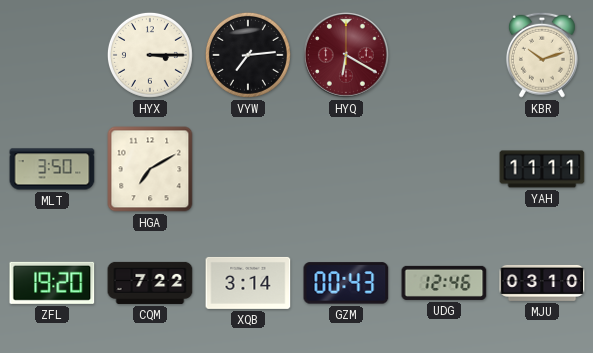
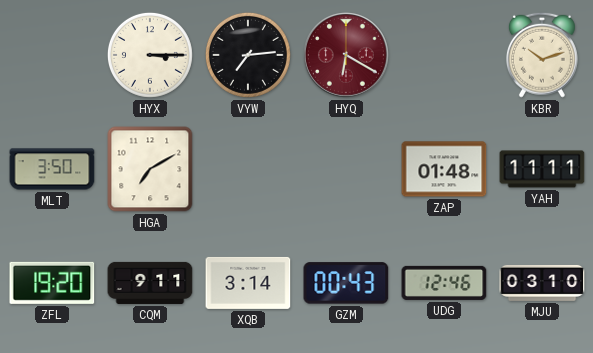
ZAP: none -> 01:48 (444, 169)
CQM: 7:22 -> 9:11 (150, 283)
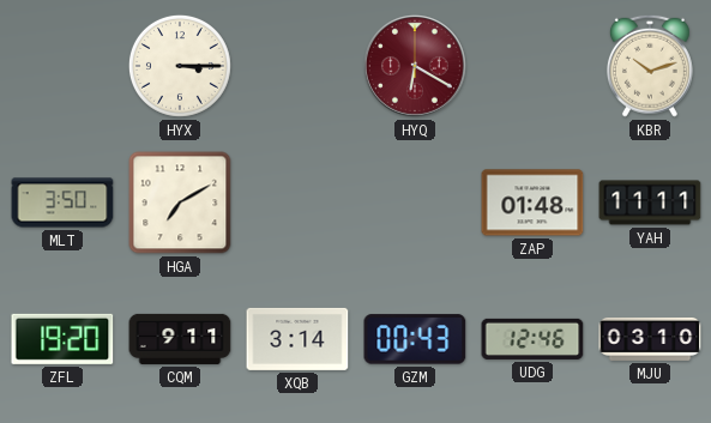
VYW: 7:14 -> none (248, 55)
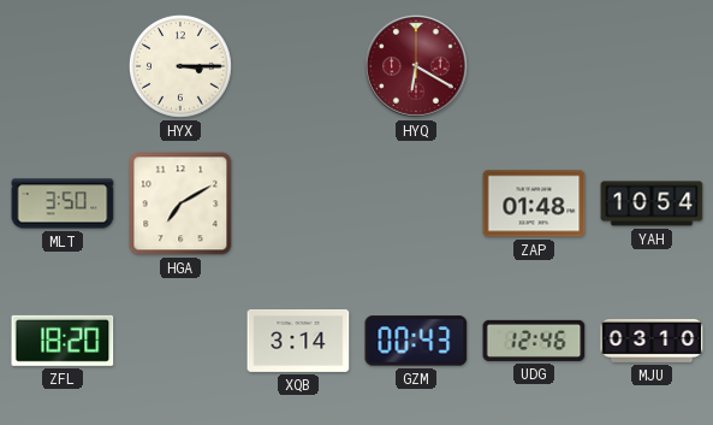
KBR: 10:12 -> none (650, 66)
YAH: 11:11 -> 10:54 (652, 203)
ZFL: 19:20 -> 18:20 (63, 341)
CQM: 9:11 -> none (180, 339)
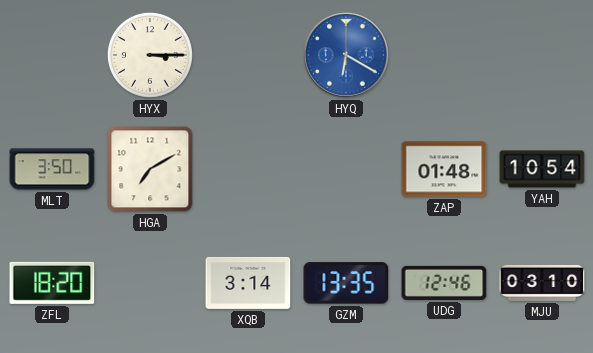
HYQ dial: burgundy -> blue (347, 56)
GZM: 00:43 -> 13:35 (346, 283)
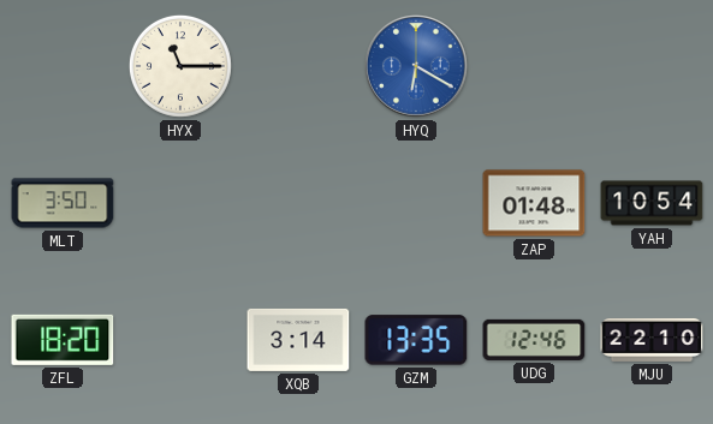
HYX: 3:15 -> 11:15 (180, 66)
HGA: 7:10 -> none (150, 169)
MJU: 03:10 -> 22:10 (652, 340)
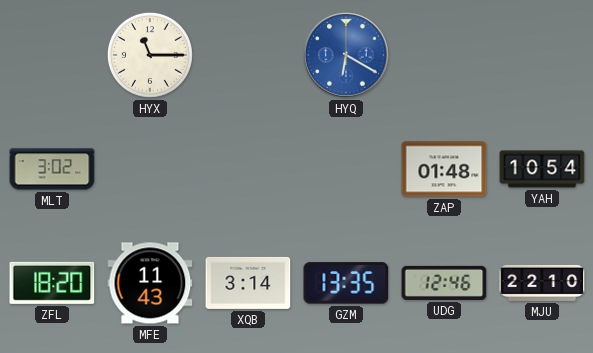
MLT: 3:50 -> 3:02 (52, 169)
MFE: none -> 11:43 (150, 283)
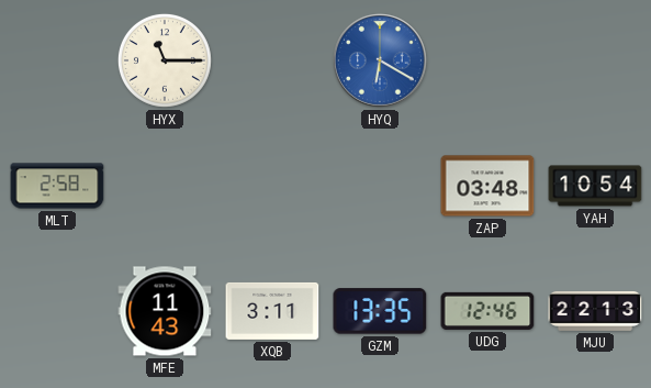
MLT: 3:02 -> 2:58 (57, 186)
ZAP: 01:48 -> 03:48 (487, 186)
ZFL: 18:20 -> none (52, 283)
XQB: 3:14 -> 3:11 (272, 311)
MJU: 22:10 -> 22:13 (595, 311)
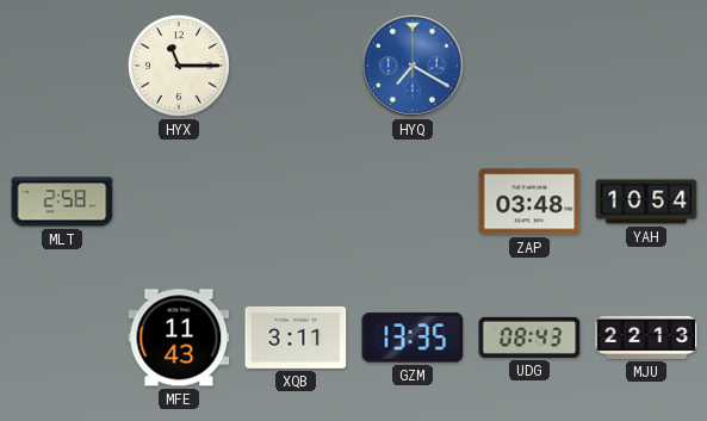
HYQ: 6:20 -> 7:20 (414, 67)
UDG: 12:46 -> 08:43 (529, 338)
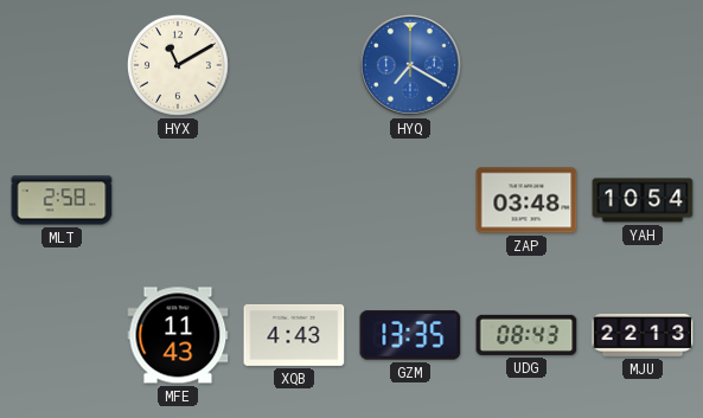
HYX: 11:15 -> 11:10 (178, 65)
XQB: 3:11 -> 4:43 (294, 335)
